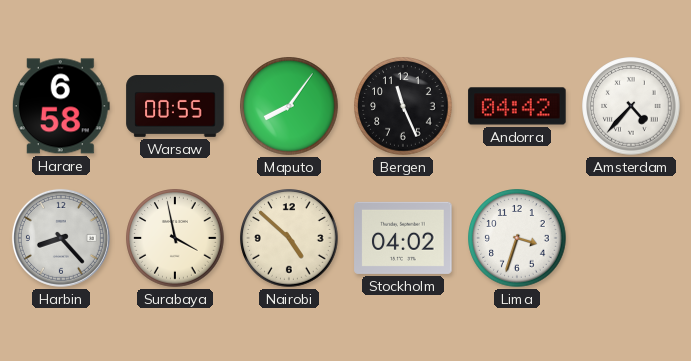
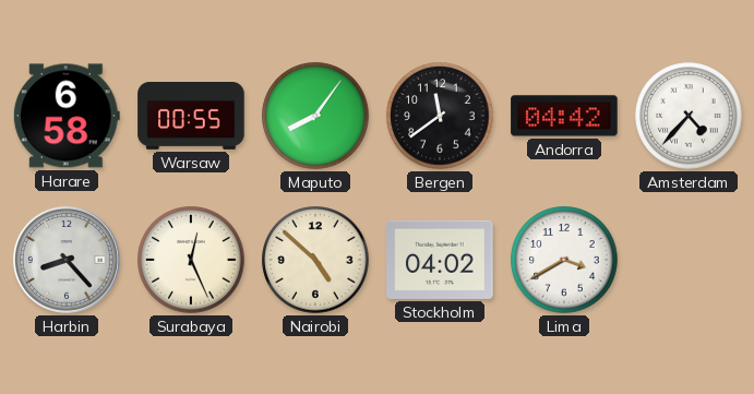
Bergen: 11:26 -> 11:39 (440, 116)
Surabaya: 3:58 -> 12:26 (191, 260)
Lima: 3:33 -> 3:40 (564, 260)
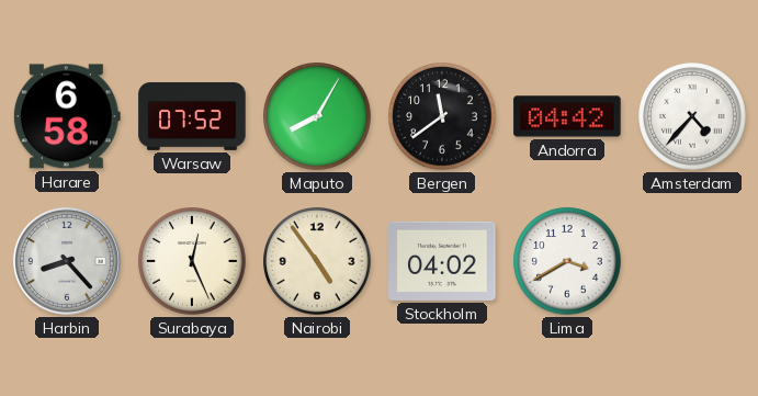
Warsaw: 00:55 -> 07:52 (192, 117)
Maputo: 8:06 -> 8:05 (317, 116)
Nairobi: 4:52 -> 4:54 (317, 261)
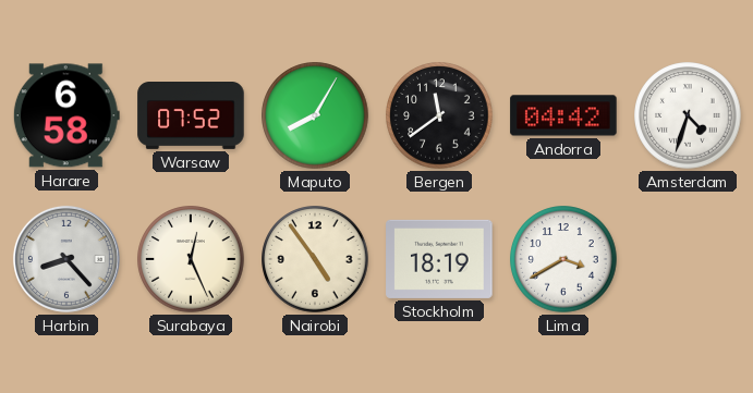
Amsterdam: 4:37 -> 4:33 (688, 115)
Stockholm: 04:02 -> 18:19 (439, 259)
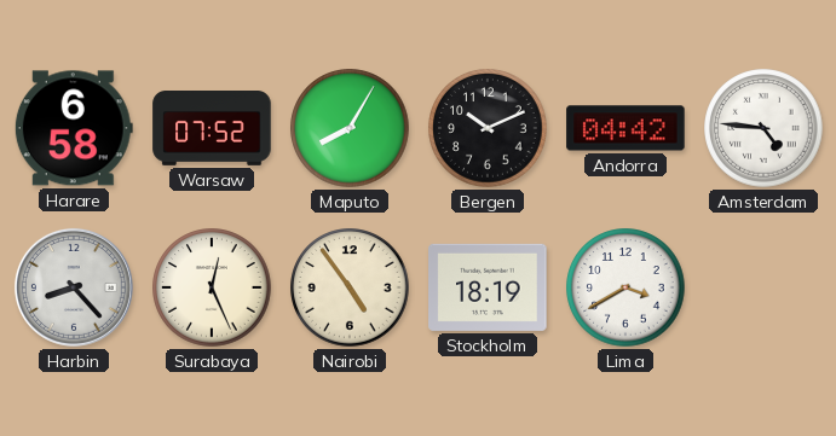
Bergen: 11:39 -> 10:11 (488, 128)
Amsterdam: 4:33 -> 4:46 (763, 128)
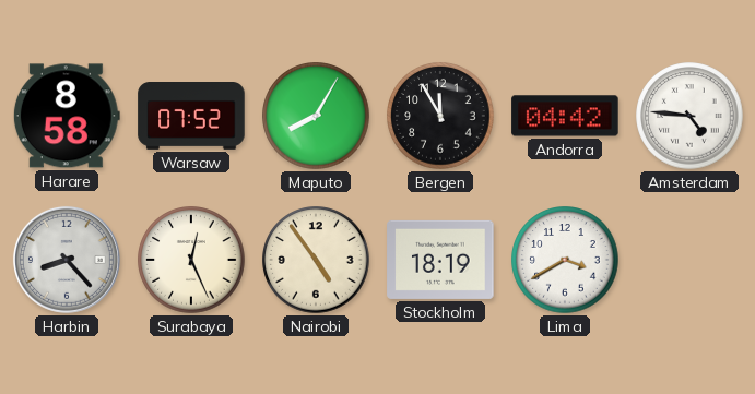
Harare: 6:58 -> 8:58 (67, 116)
Bergen: 10:11 -> 11:55 (440, 116)
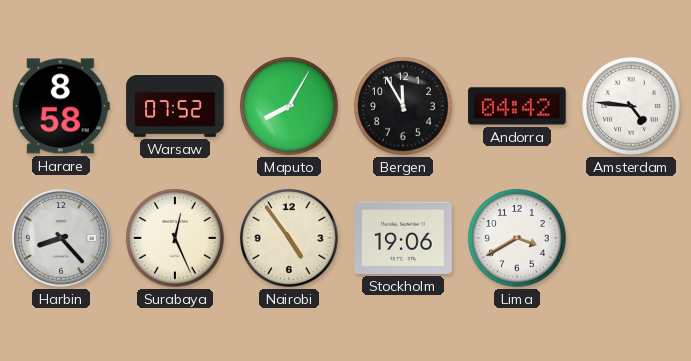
Stockholm: 18:19 -> 19:06 (403, 238)
